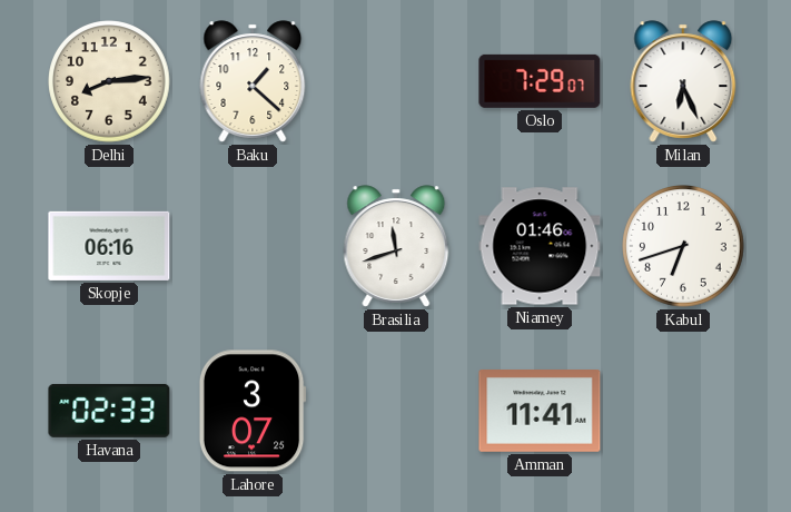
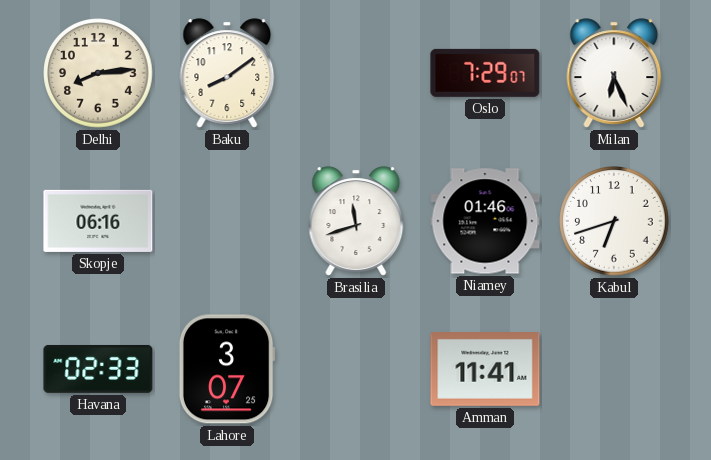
Baku: 1:22 -> 8:09 (227, 73)
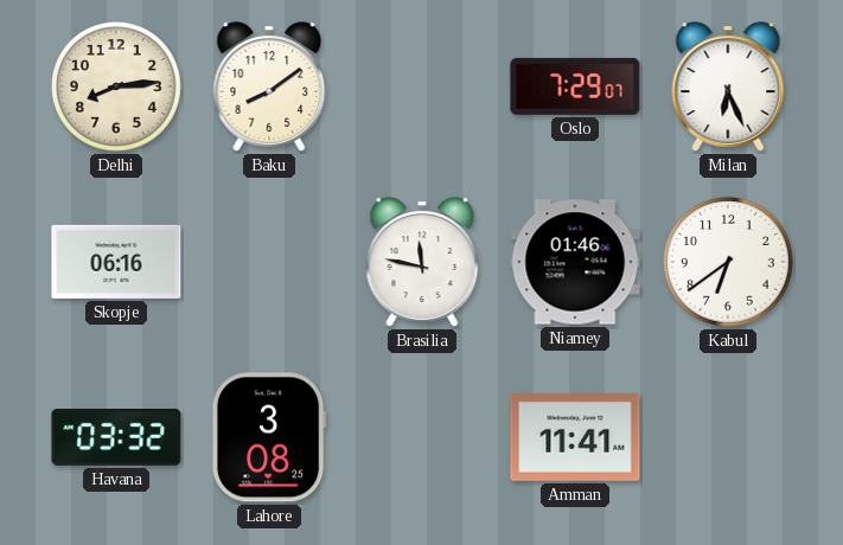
Brasilia: 11:42 -> 11:47 (422, 262)
Kabul: 6:42 -> 6:39 (728, 262)
Havana: 02:33 -> 03:32 (116, 437)
Lahore: 3:07 -> 3:08 (269, 437)
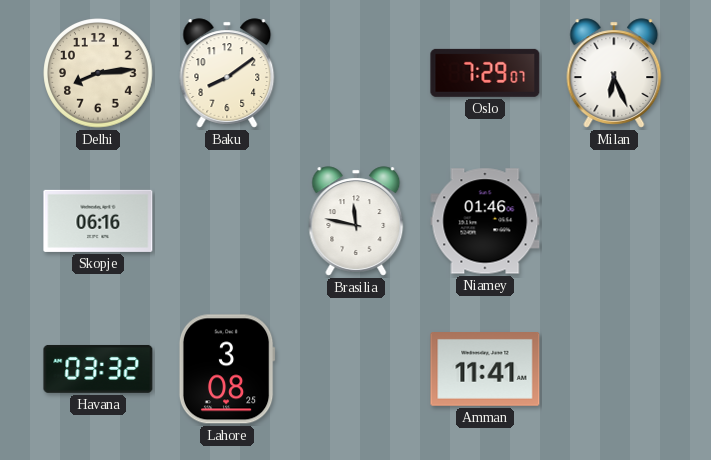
Kabul: 6:39 -> none (728, 262)
